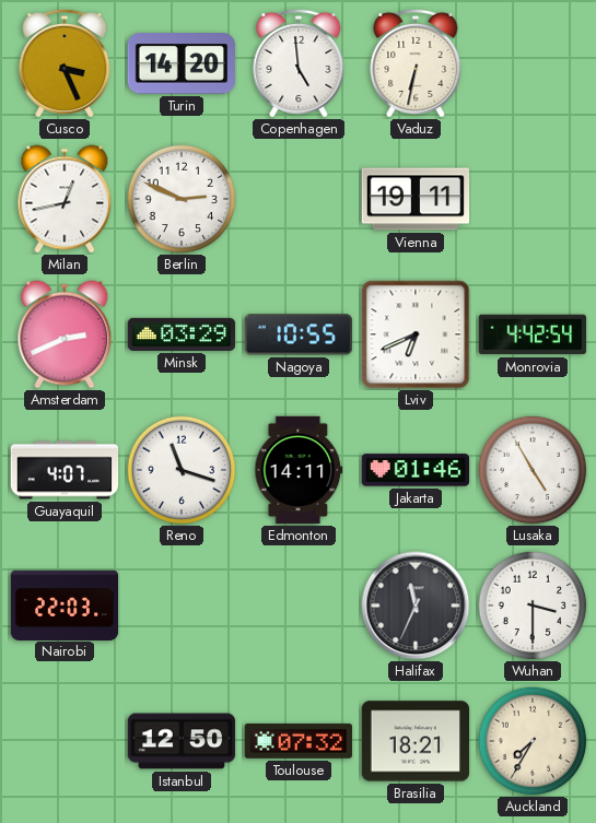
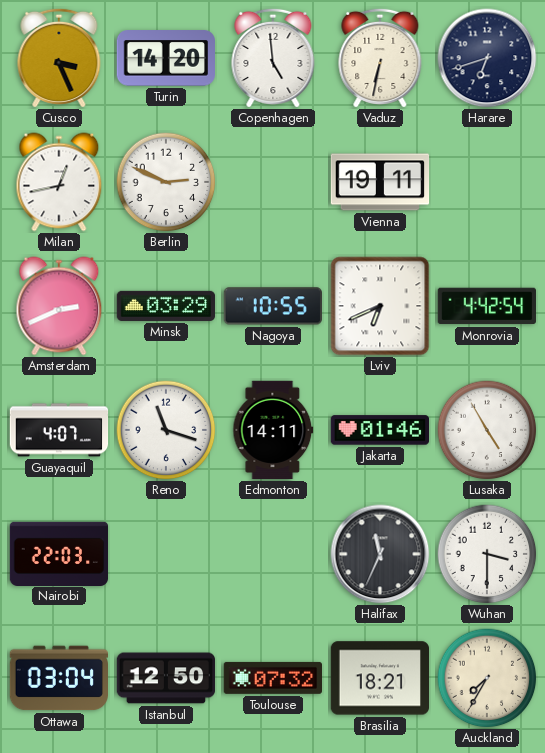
Harare: none -> 6:42 (487, 58)
Ottawa: none -> 03:04 (58, 678)
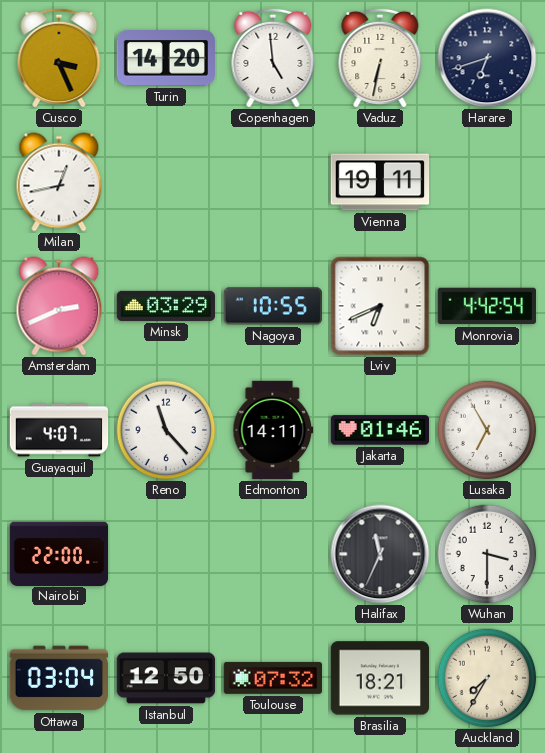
Berlin: 2:49 -> none (166, 182)
Reno: 11:18 -> 11:23 (166, 430)
Lusaka: 4:55 -> 6:55 (487, 430)
Nairobi: 22:03 -> 22:00 (59, 553)
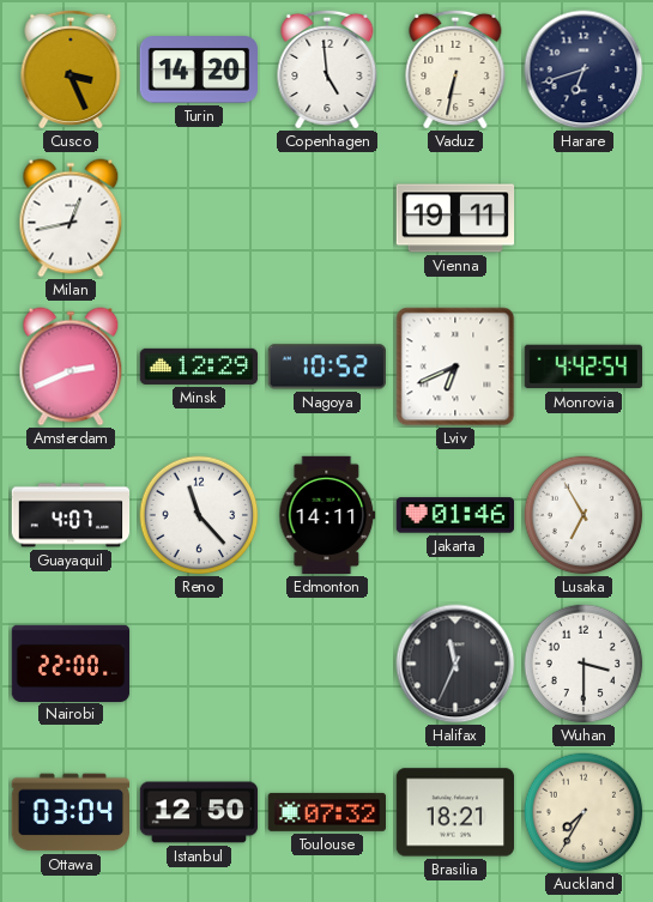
Minsk: 03:29 -> 12:29 (199, 367)
Nagoya: 10:55 -> 10:52 (326, 367)
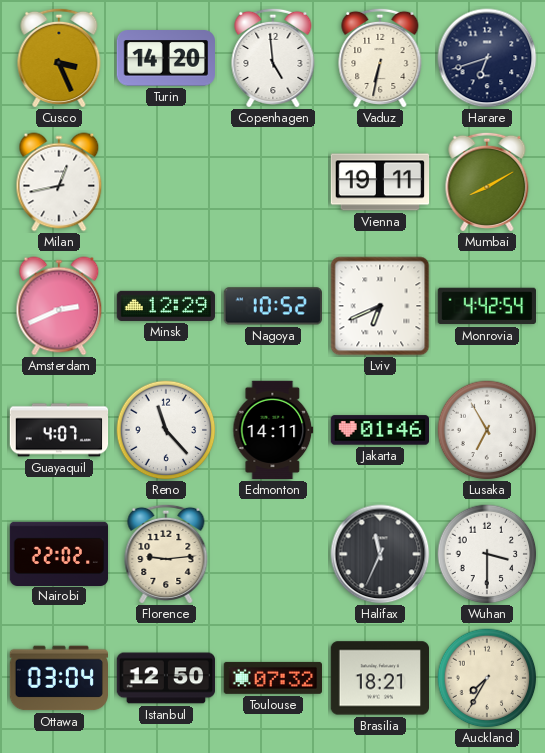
Mumbai: none -> 8:10 (487, 181)
Nairobi: 22:00 -> 22:02 (59, 553)
Florence: none -> 9:14 (166, 553)
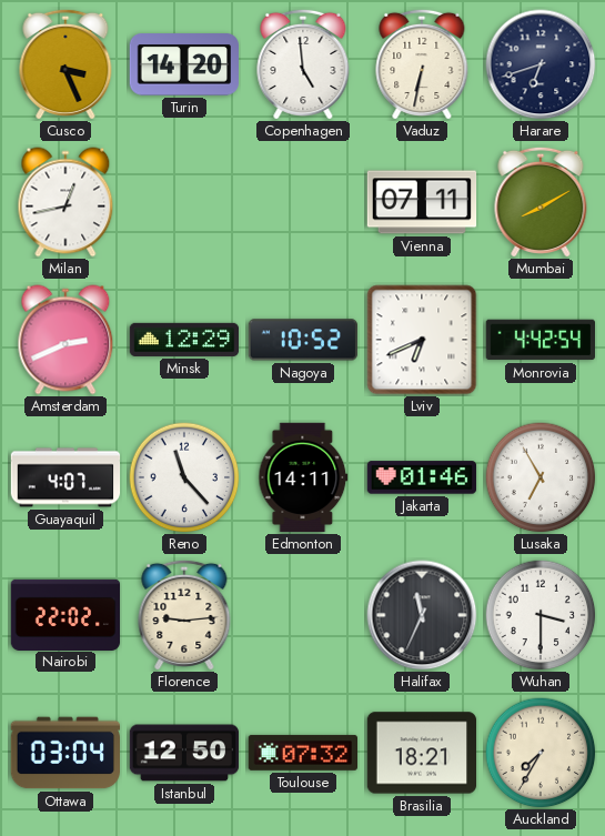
Vienna: 19:11 -> 07:11 (422, 202)
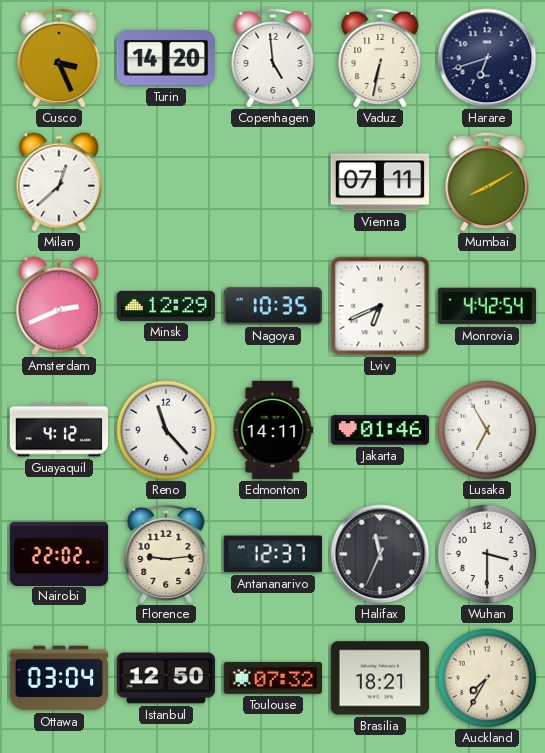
Milan: 12:43 -> 12:38 (59, 182)
Nagoya: 10:52 -> 10:35 (272, 306)
Guayaquil: 4:07 -> 4:12 (59, 430)
Antananarivo: none -> 12:37 (273, 554)
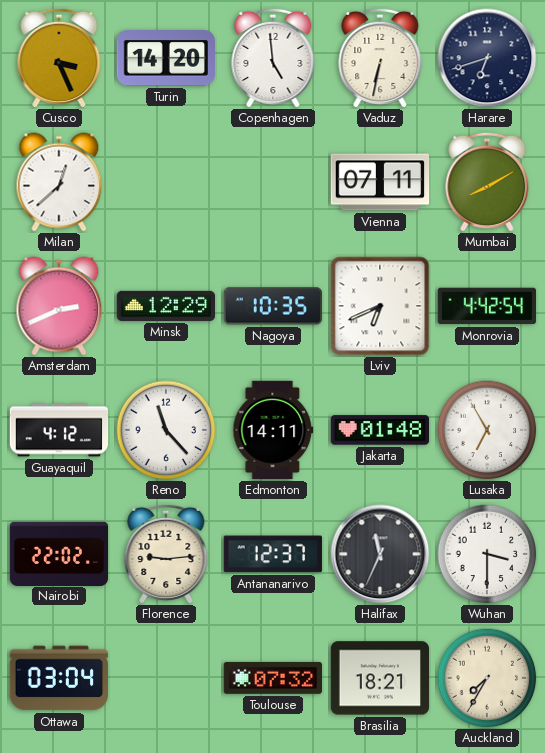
Jakarta: 01:46 -> 01:48 (380, 430)
Istanbul: 12:50 -> none (166, 678)
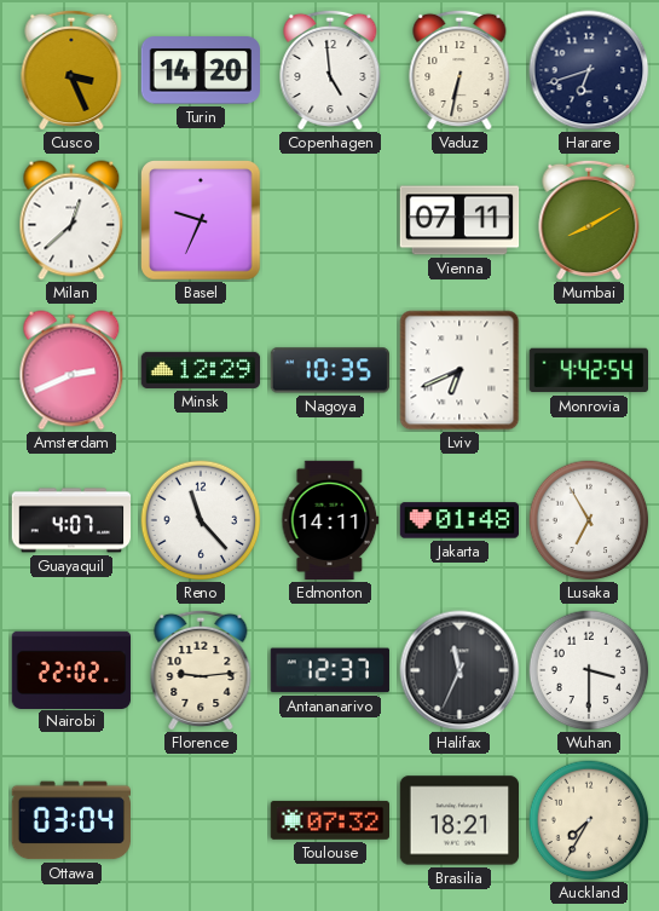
Basel: none -> 9:34 (202, 221)
Guayaquil: 4:12 -> 4:07 (71, 520)
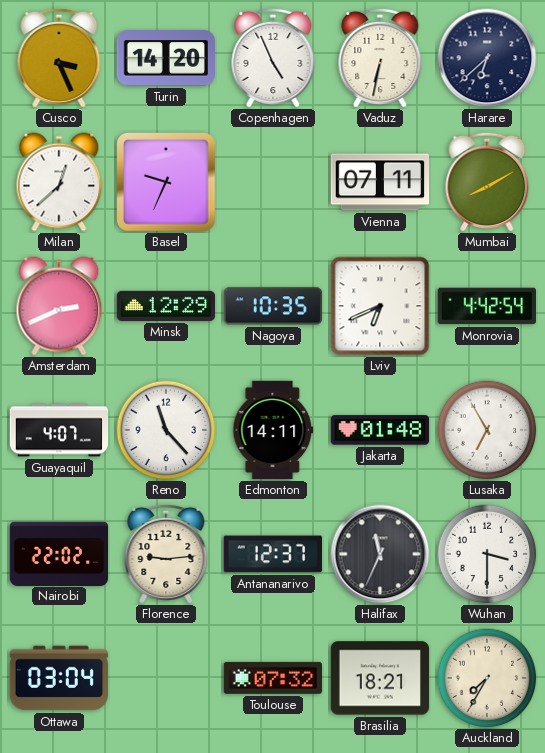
Copenhagen: 4:59 -> 4:56 (273, 57)
Harare: 6:42 -> 6:38 (487, 58)
